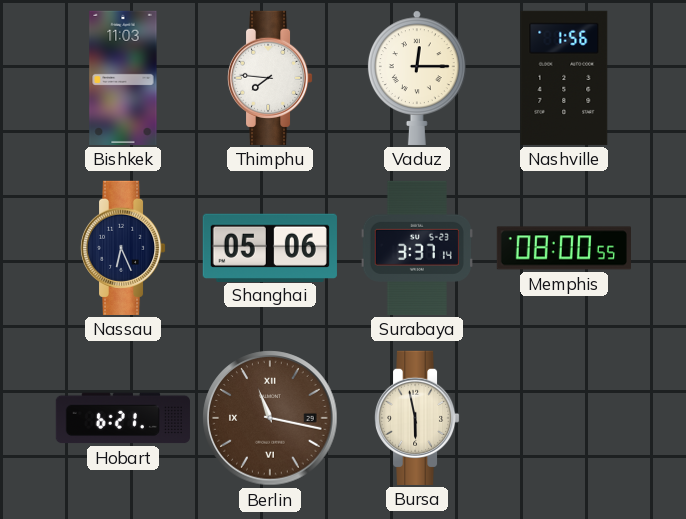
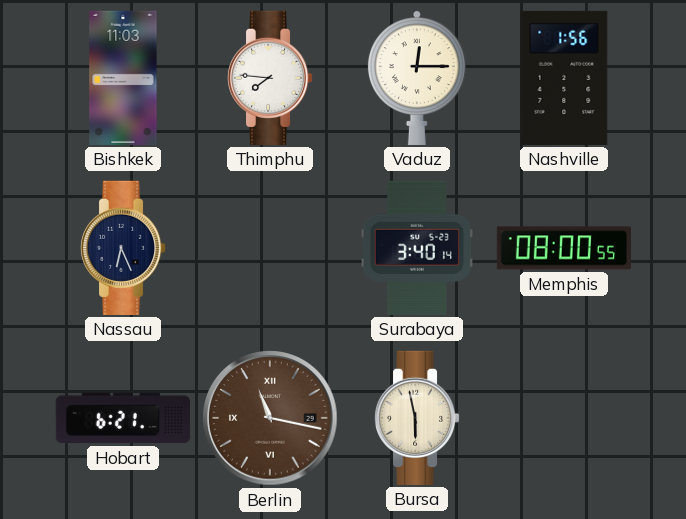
Shanghai: 05:06 -> none (270, 247)
Surabaya: 3:37 -> 3:40 (417, 248)
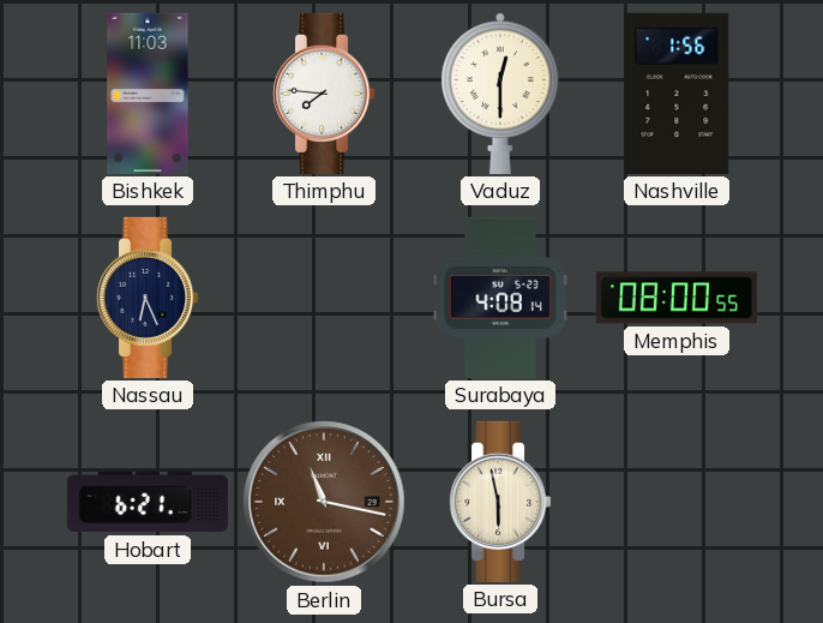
Vaduz: 12:15 -> 12:30 (500, 94)
Surabaya: 3:40 -> 4:08 (500, 298)
